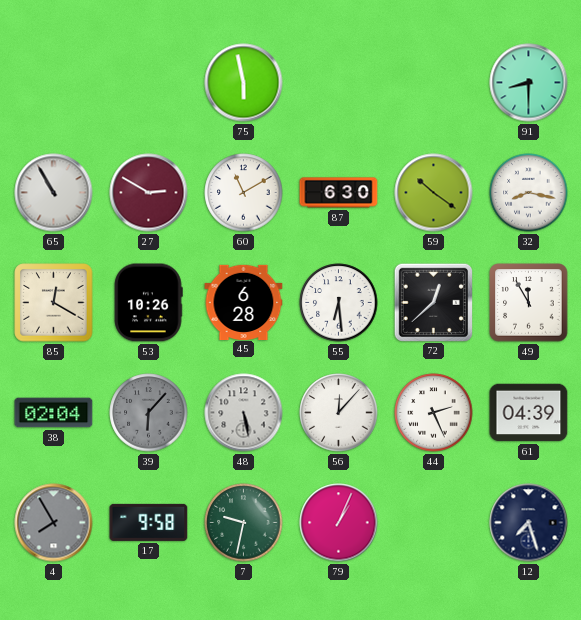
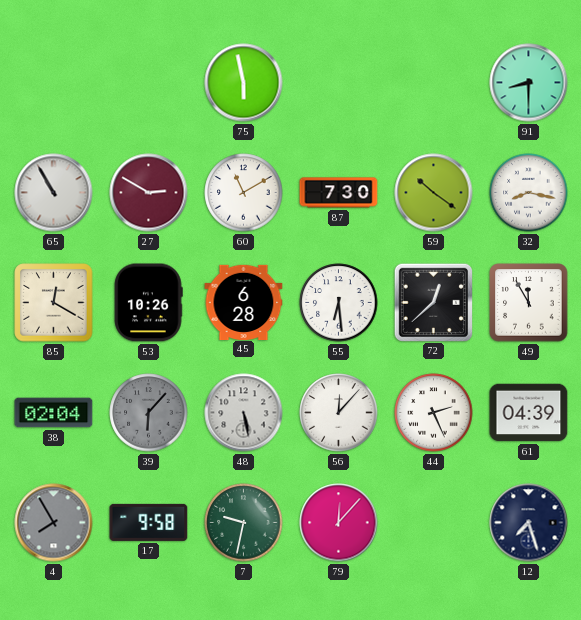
87: 6:30 -> 7:30 (339, 193)
79: 1:04 -> 12:07 (339, 523)
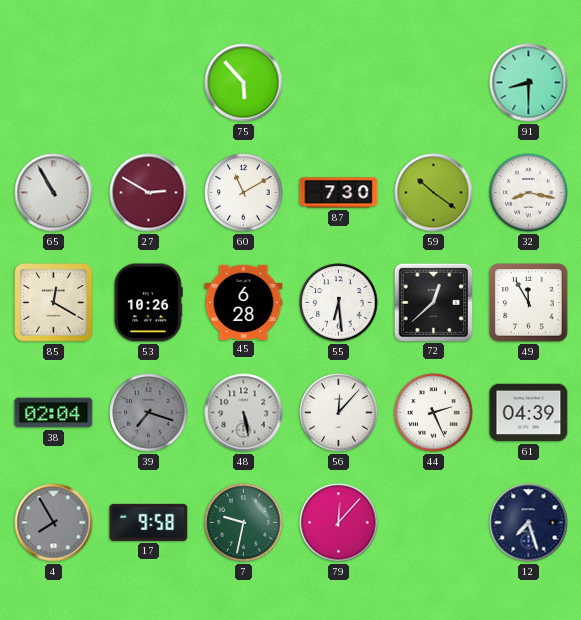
75: 5:58 -> 5:53 (244, 83)
39: 6:07 -> 7:18 (149, 413)
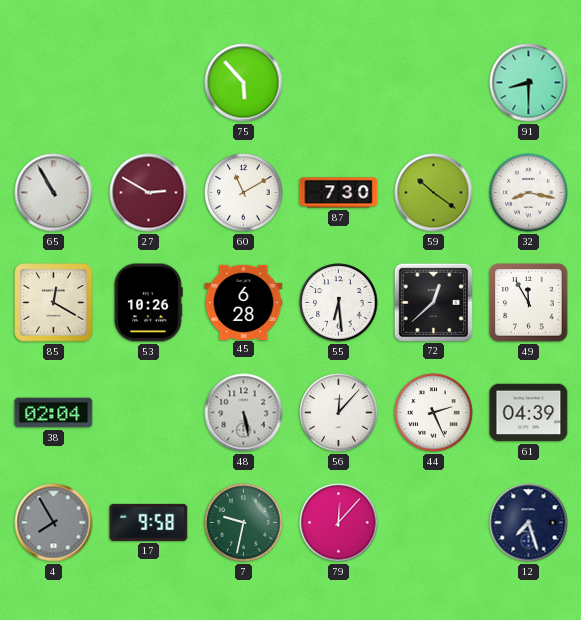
39: 7:18 -> none (149, 413)
